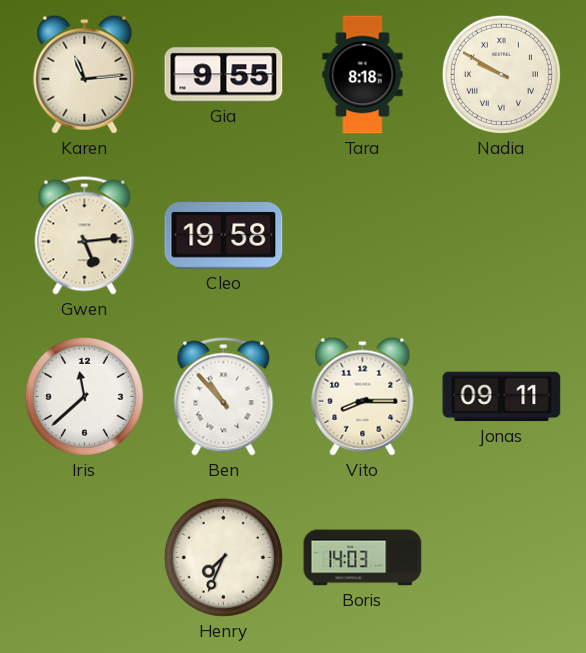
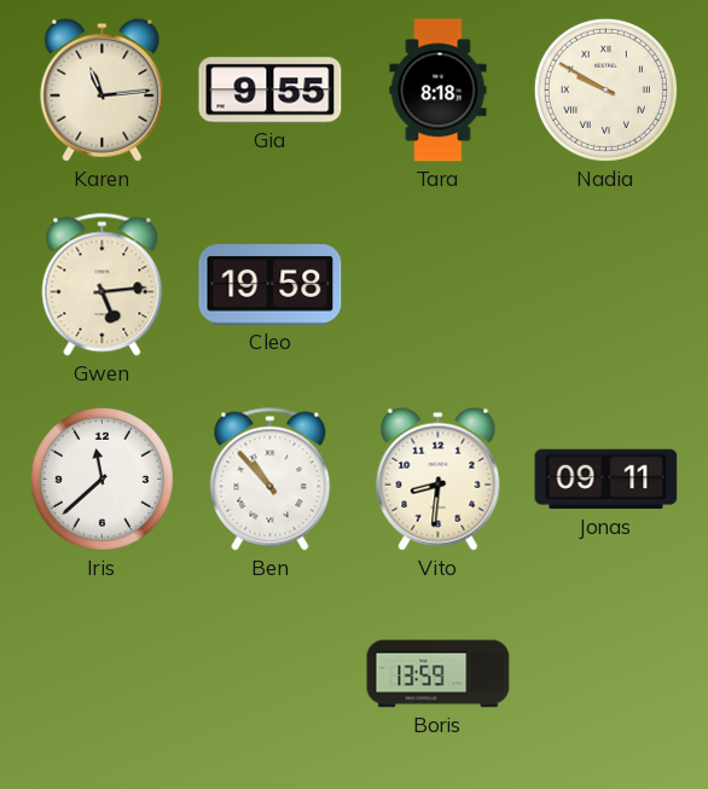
Vito: 8:15 -> 8:31 (439, 478)
Henry: 7:34 -> none (223, 557)
Boris: 14:03 -> 13:59 (439, 674)
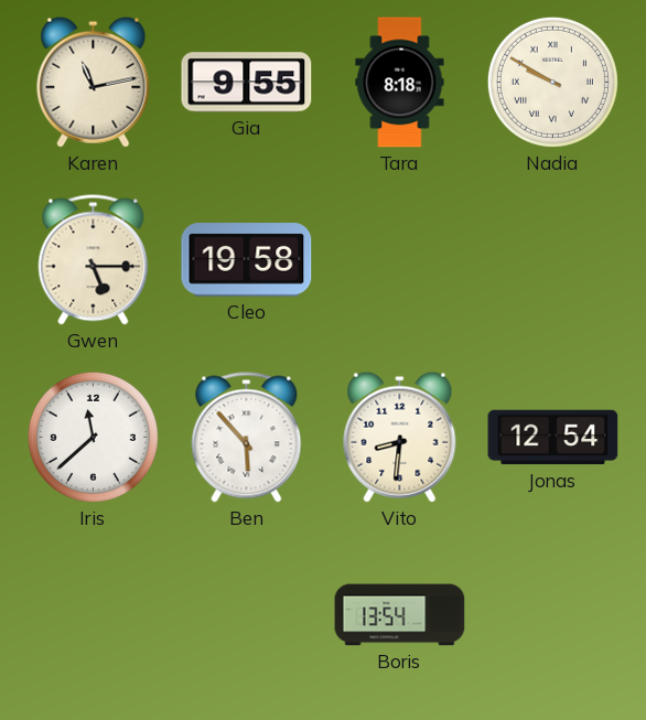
Karen: 11:14 -> 11:13 (94, 82)
Gwen: 5:14 -> 5:15 (94, 260)
Ben: 10:53 -> 5:53 (247, 438)
Jonas: 09:11 -> 12:54 (553, 438)
Boris: 13:59 -> 13:54 (400, 615)
